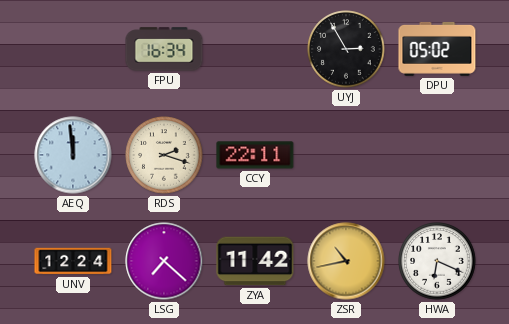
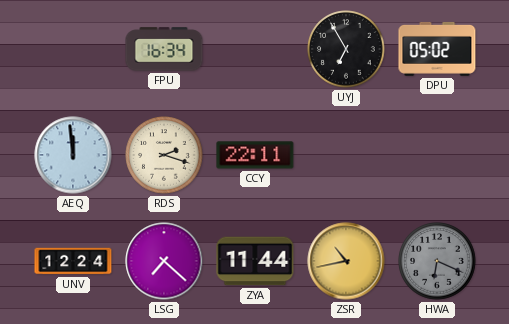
UYJ: 2:55 -> 6:55 (346, 49)
ZYA: 11:42 -> 11:44 (255, 261)
HWA dial: white -> grey (437, 261)
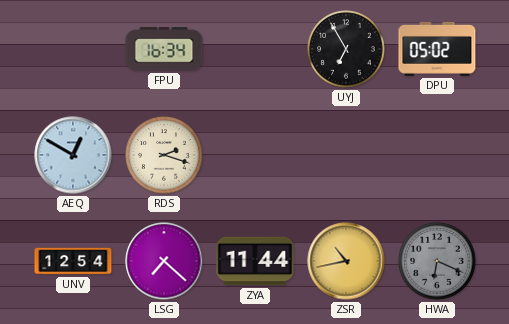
AEQ: 11:59 -> 12:50 (73, 155)
CCY: 22:11 -> none (255, 155)
UNV: 12:24 -> 12:54 (73, 261)
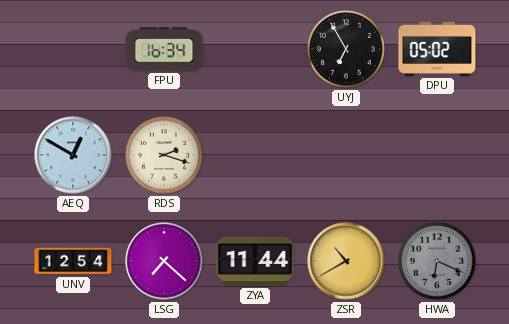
ZSR: 10:43 -> 10:40 (346, 261)
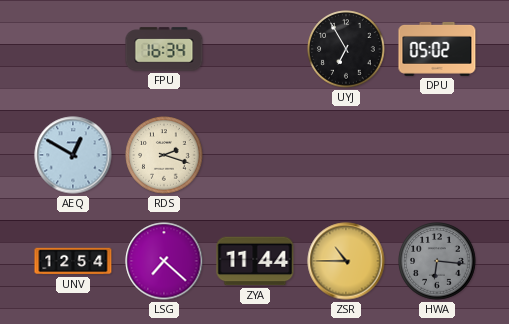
ZSR: 10:40 -> 10:45 (346, 261)
HWA: 6:19 -> 6:16 (437, 261)
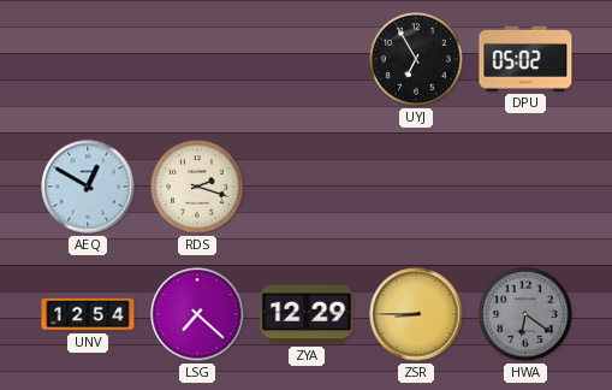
FPU: 16:34 -> none (164, 49)
ZYA: 11:44 -> 12:29 (307, 314)
ZSR: 10:45 -> 8:45 (416, 314)
HWA: 6:16 -> 6:21 (525, 314)
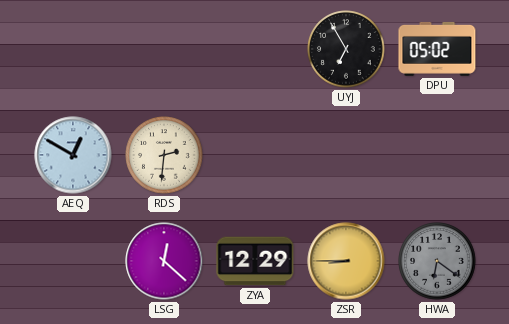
RDS: 2:18 -> 2:31 (164, 155)
UNV: 12:54 -> none (88, 314)
LSG: 7:22 -> 12:22 (164, 261)
